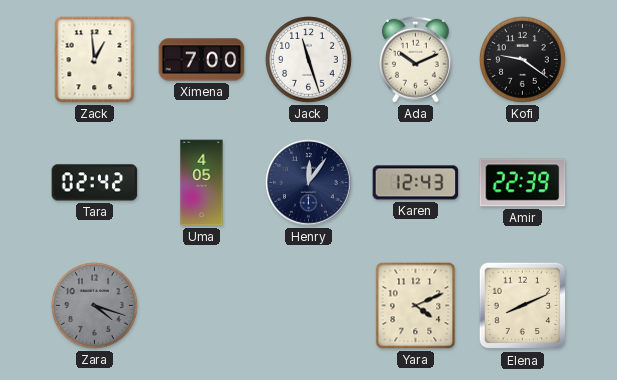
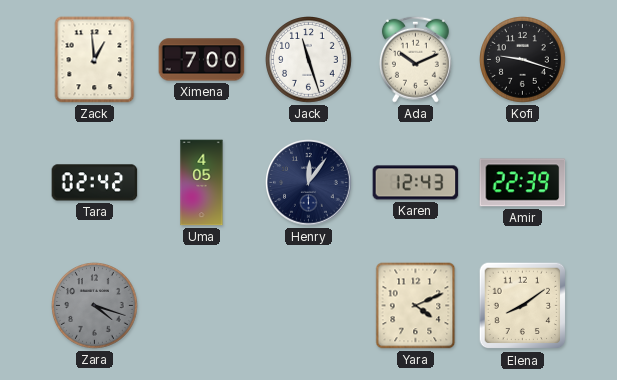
Kofi: 9:21 -> 9:18 (523, 60)
Elena: 8:11 -> 8:09 (523, 306)
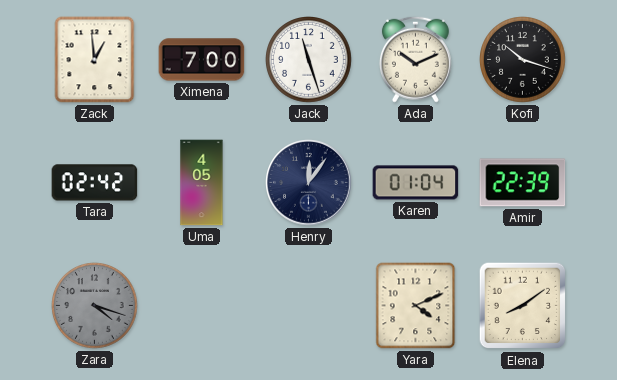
Kofi: 9:18 -> 10:18 (523, 60)
Karen: 12:43 -> 01:04 (416, 183)
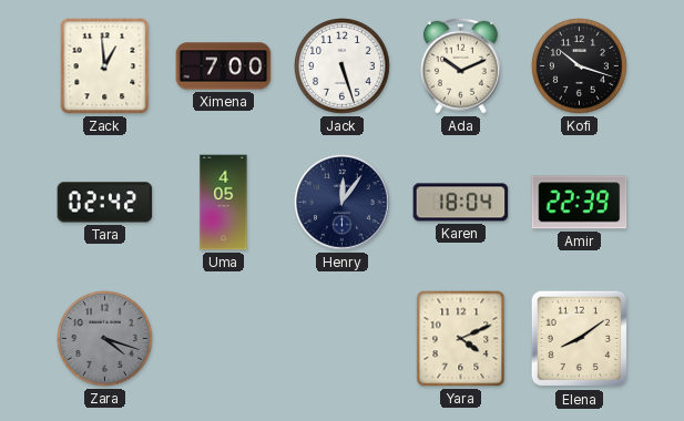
Jack: 11:27 -> 5:27 (343, 66)
Karen: 01:04 -> 18:04 (461, 203)
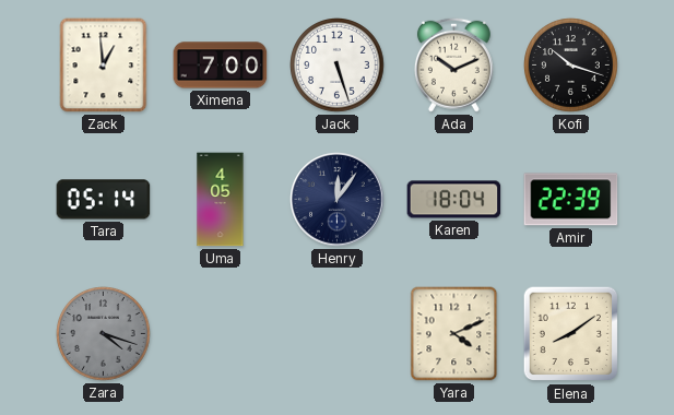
Tara: 02:42 -> 05:14 (104, 200)
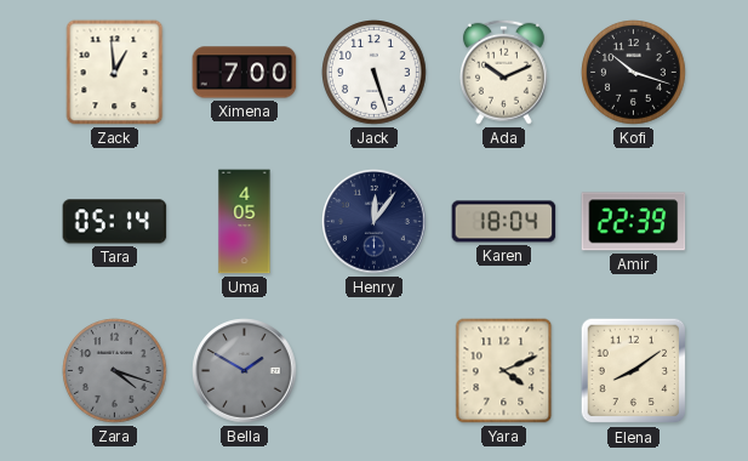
Bella: none -> 1:50 (245, 371)
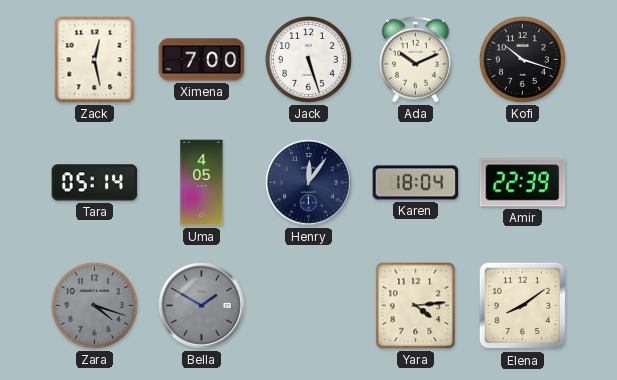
Zack: 12:59 -> 12:28 (95, 60)
Yara: 4:11 -> 4:14 (416, 306)
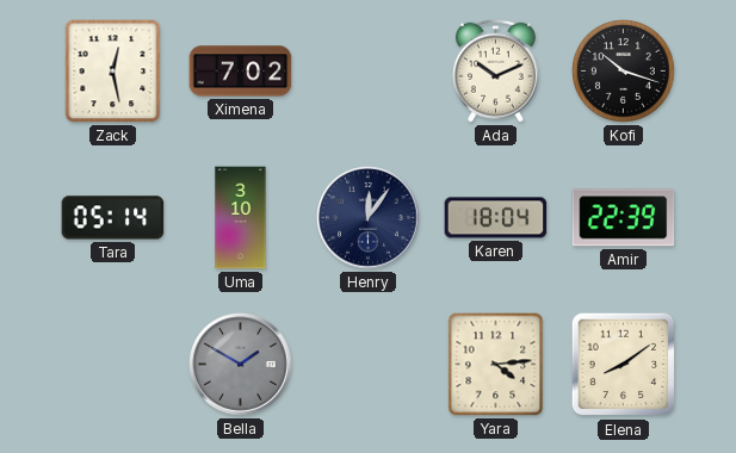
Ximena: 7:00 -> 7:02 (241, 72)
Jack: 5:27 -> none (309, 60)
Uma: 4:05 -> 3:10 (241, 218)
Zara: 4:18 -> none (95, 306)
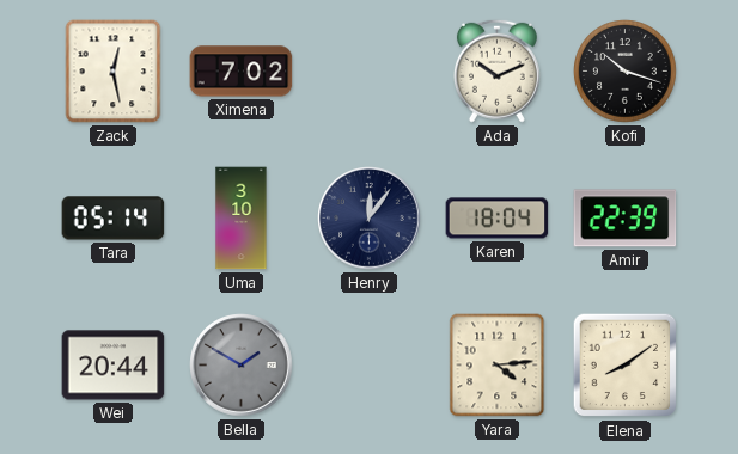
Wei: none -> 20:44 (114, 366)
